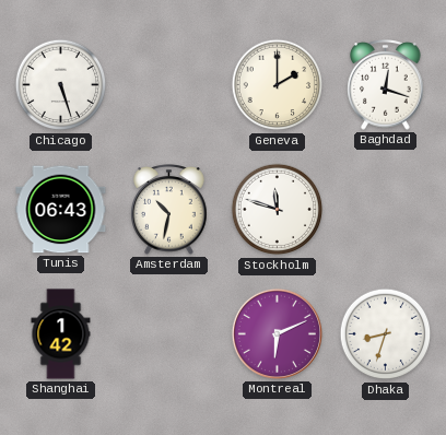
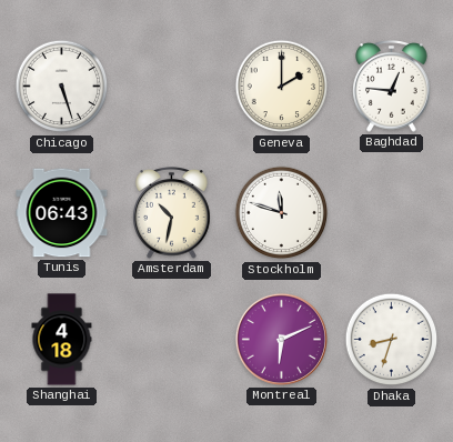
Baghdad: 12:18 -> 12:46 (392, 87)
Shanghai: 1:42 -> 4:18 (62, 340)
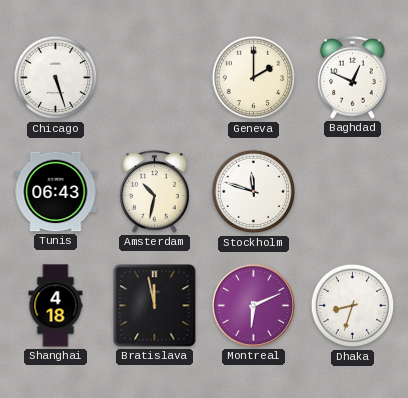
Baghdad: 12:46 -> 12:49 (353, 78)
Bratislava: none -> 11:58 (155, 306)
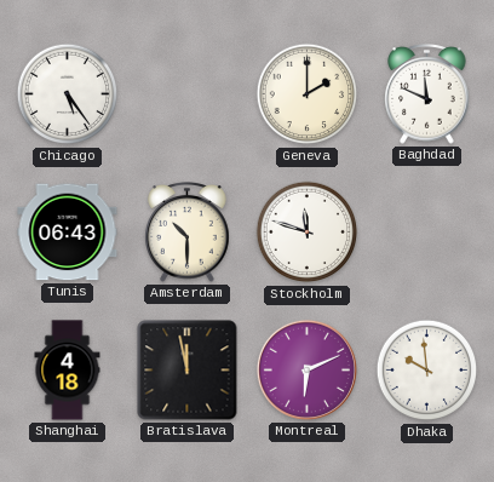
Chicago: 5:27 -> 5:24 (68, 94)
Baghdad: 12:49 -> 11:49 (427, 94)
Amsterdam: 10:32 -> 10:30 (188, 233)
Dhaka: 8:33 -> 9:59 (427, 371)
